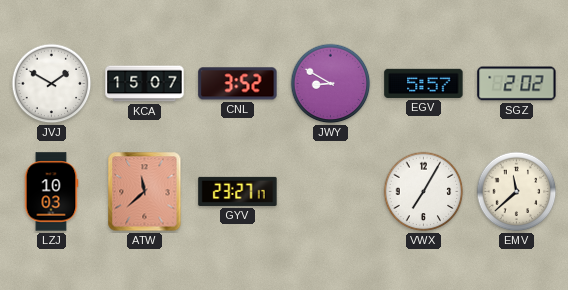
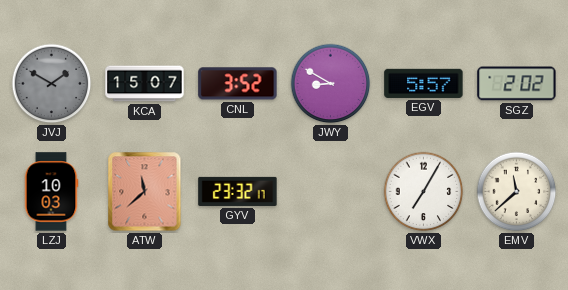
JVJ dial: white -> grey (52, 84)
GYV: 23:27 -> 23:32 (238, 191)
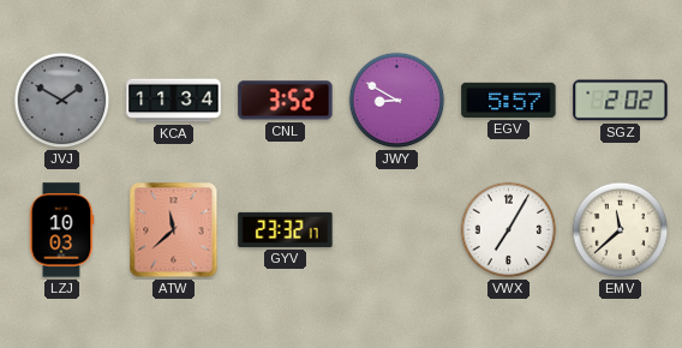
KCA: 15:07 -> 11:34 (174, 101)
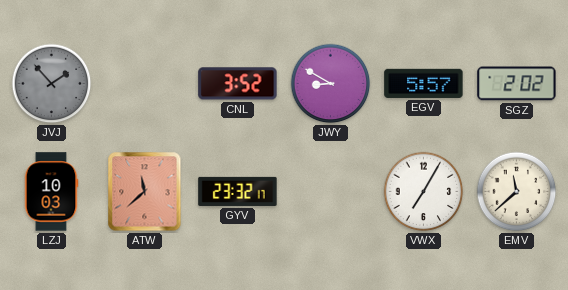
JVJ: 1:50 -> 1:53 (52, 84)
KCA: 11:34 -> none (174, 101)
